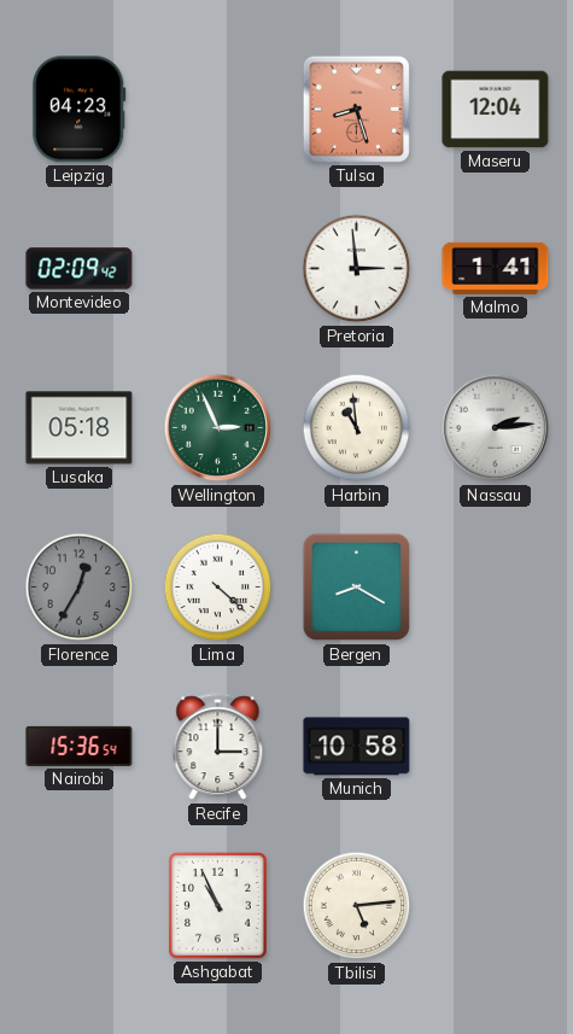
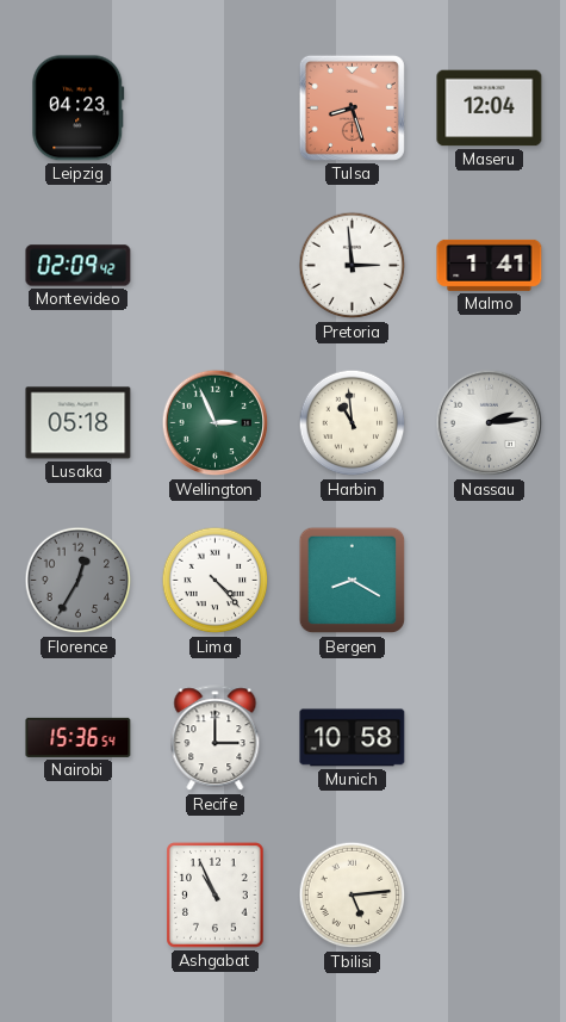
Lima: 4:22 -> 4:23 (216, 581)
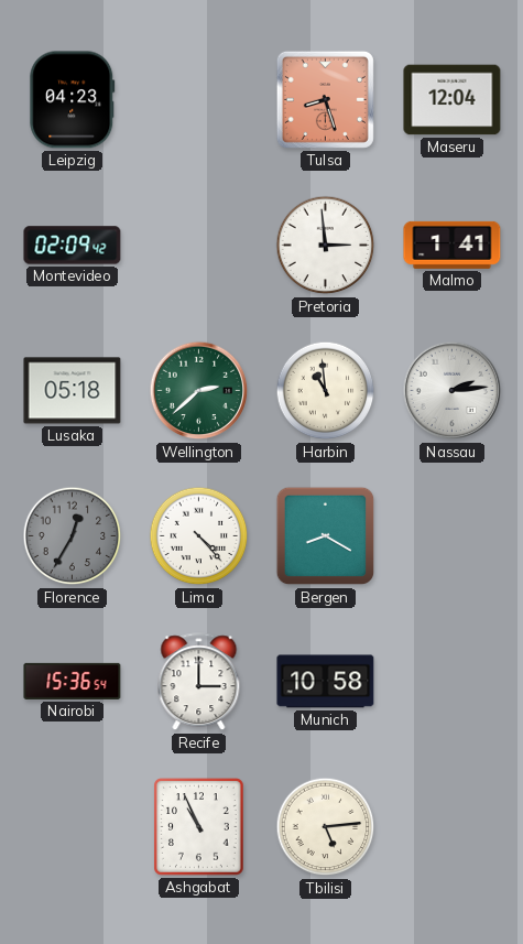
Wellington: 2:56 -> 2:38 (199, 391)
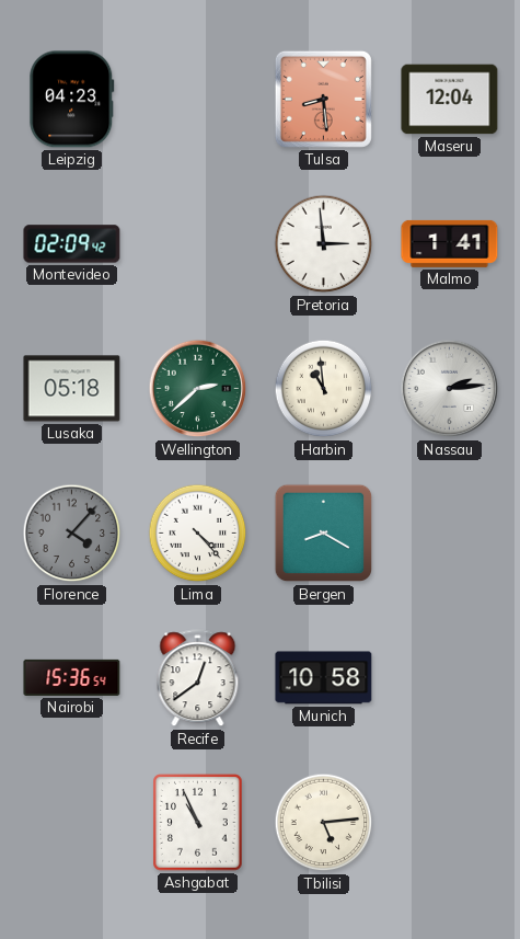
Tulsa: 8:27 -> 8:29 (323, 99)
Florence: 12:35 -> 4:07 (72, 534)
Recife: 3:00 -> 12:39 (198, 678)
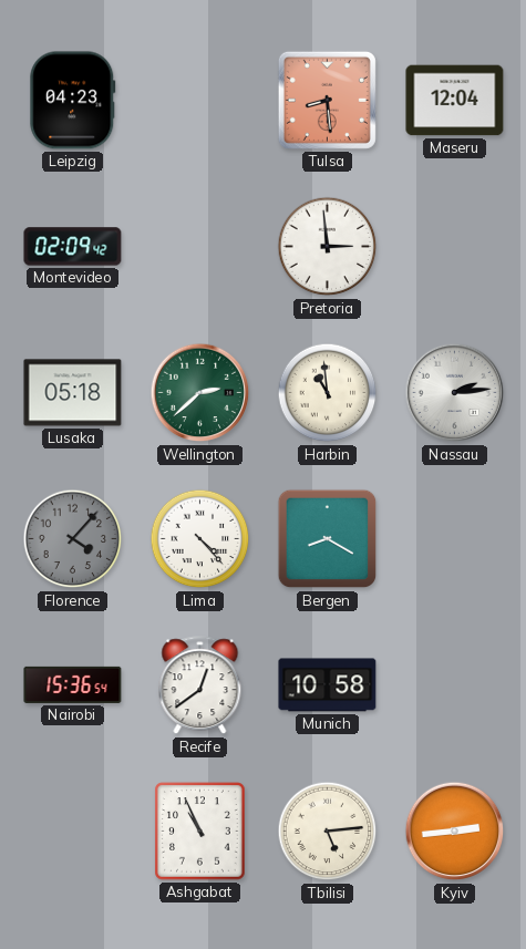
Malmo: 1:41 -> none (450, 243)
Kyiv: none -> 2:44 (455, 832)
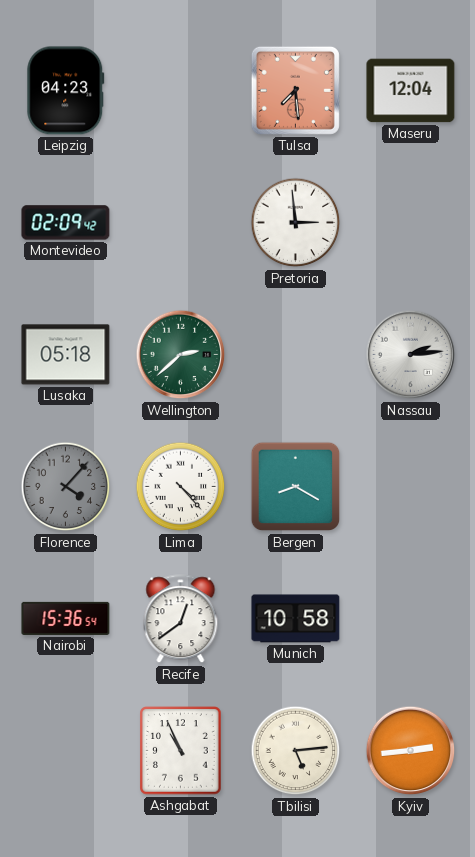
Tulsa: 8:29 -> 7:29 (295, 90)
Harbin: 10:59 -> none (328, 393)
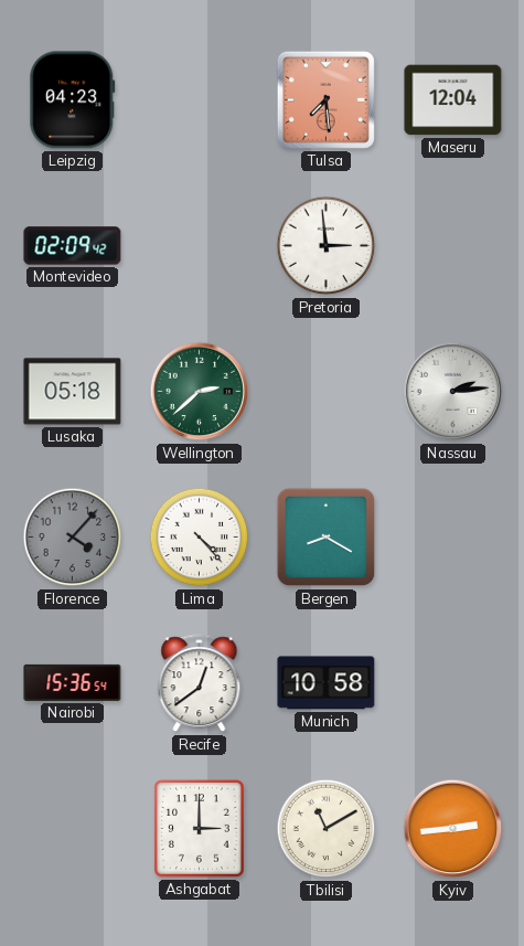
Ashgabat: 10:56 -> 3:00 (200, 829)
Tbilisi: 5:14 -> 11:10 (327, 829)
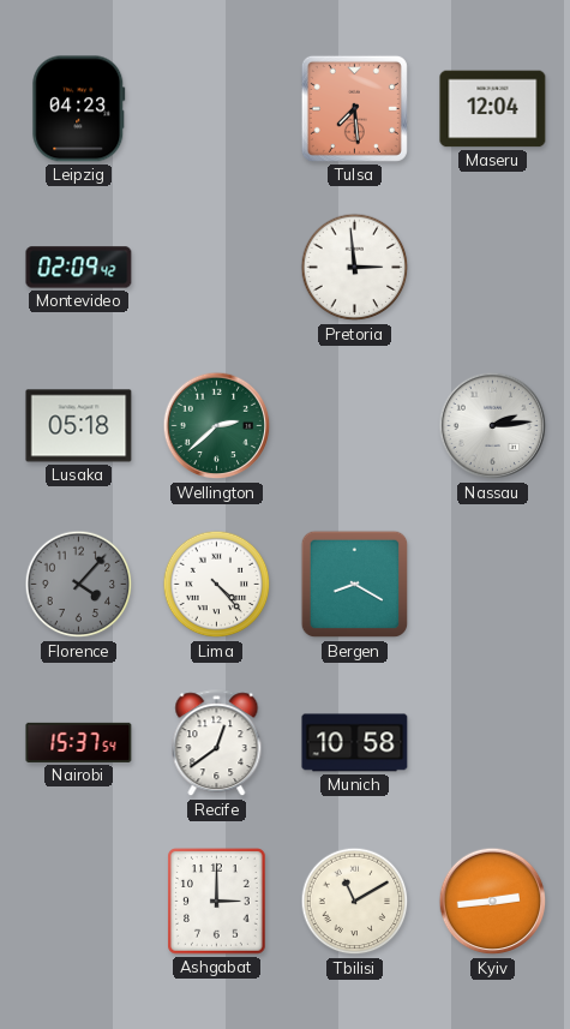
Nairobi: 15:36 -> 15:37 (79, 742)
